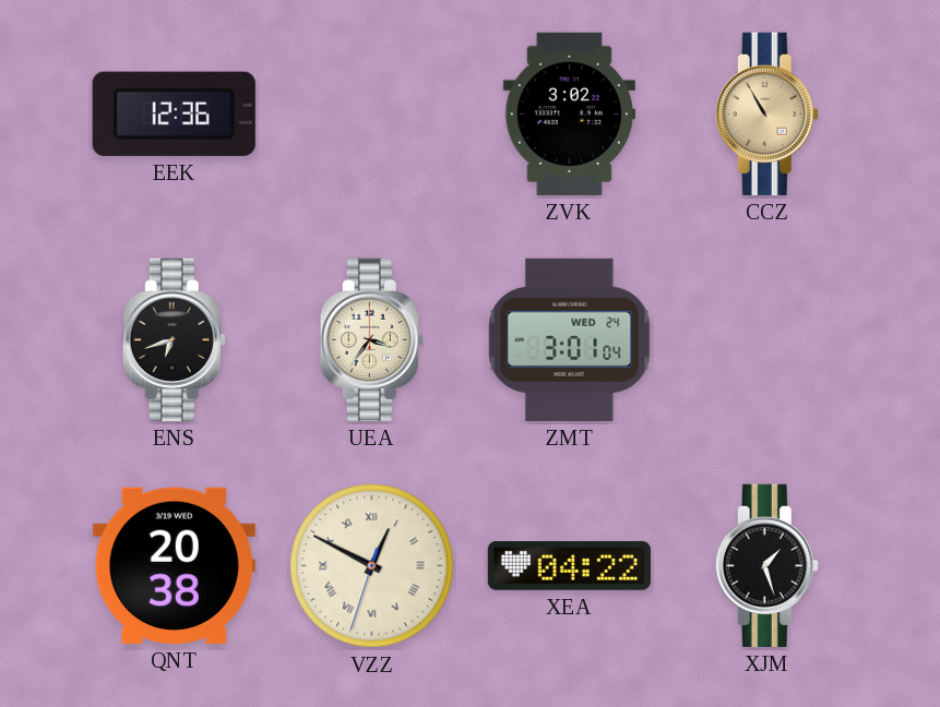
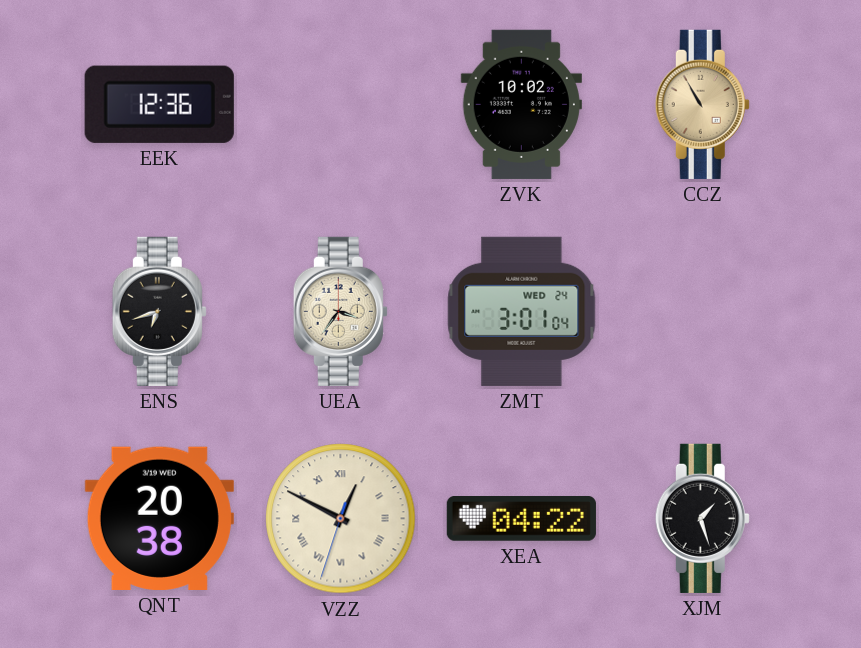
ZVK: 3:02 -> 10:02 (521, 104)
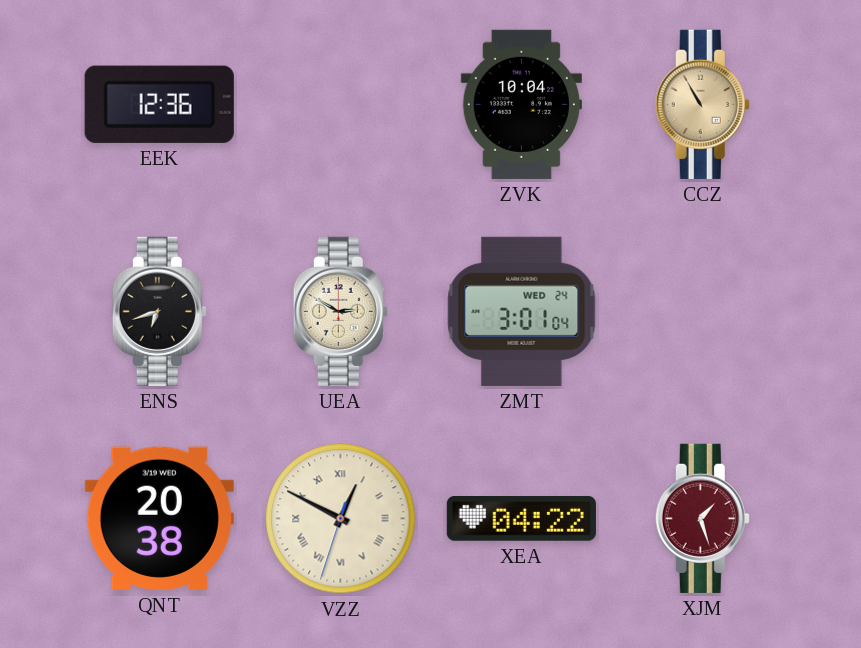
ZVK: 10:02 -> 10:04 (521, 104)
UEA: 3:36 -> 2:50 (340, 311)
XJM dial: black -> burgundy (702, 518)
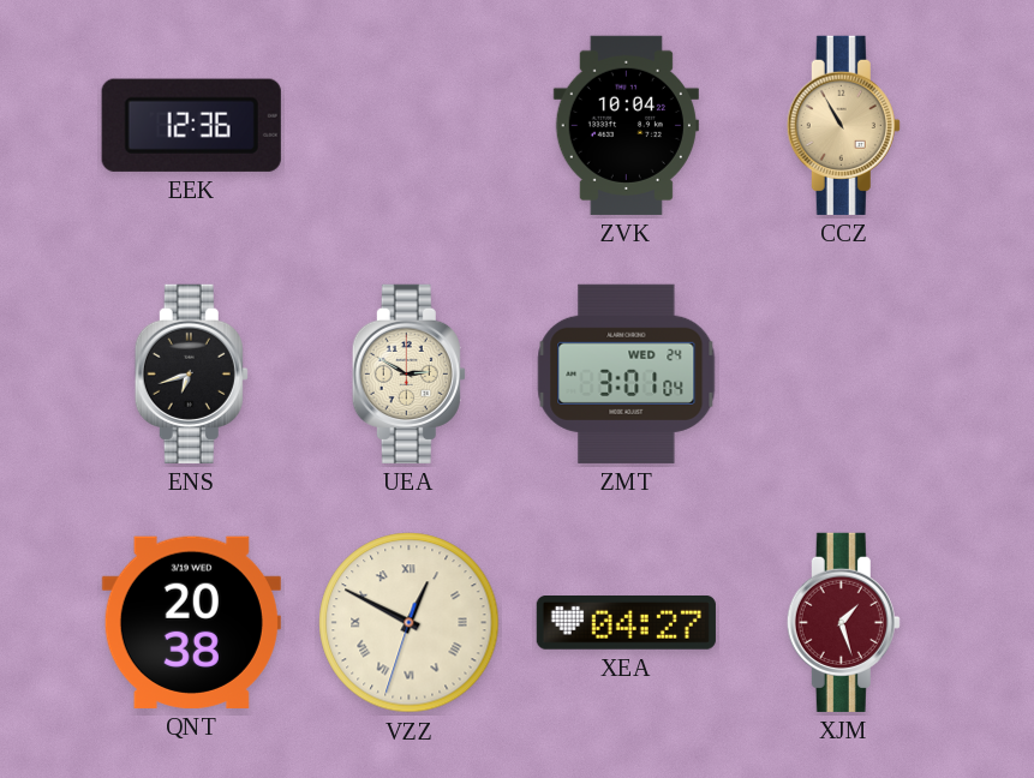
XEA: 04:22 -> 04:27 (626, 623)
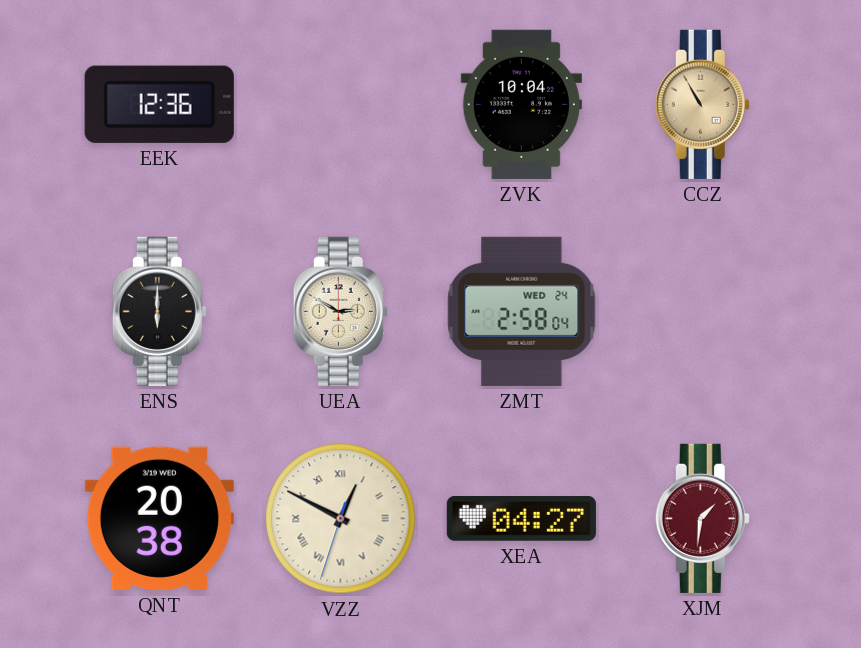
ENS: 6:42 -> 6:00 (159, 311)
ZMT: 3:01 -> 2:58 (522, 311)
XJM: 1:27 -> 1:31 (702, 518)
